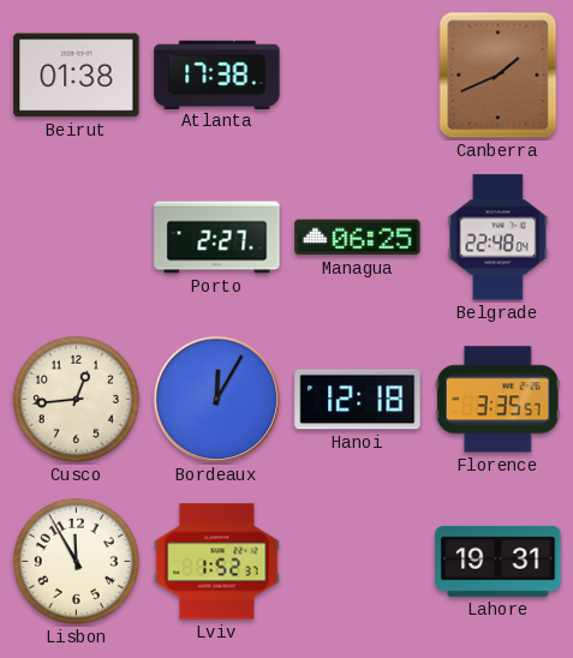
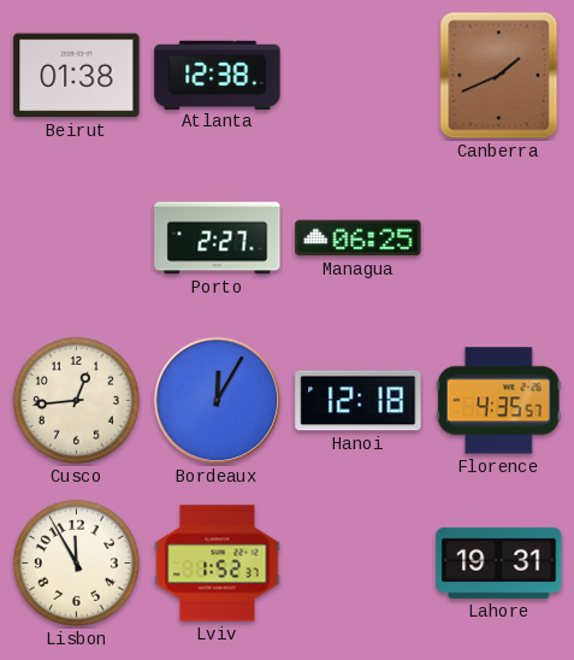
Atlanta: 17:38 -> 12:38 (218, 75)
Belgrade: 22:48 -> none (499, 238)
Florence: 3:35 -> 4:35 (498, 401)
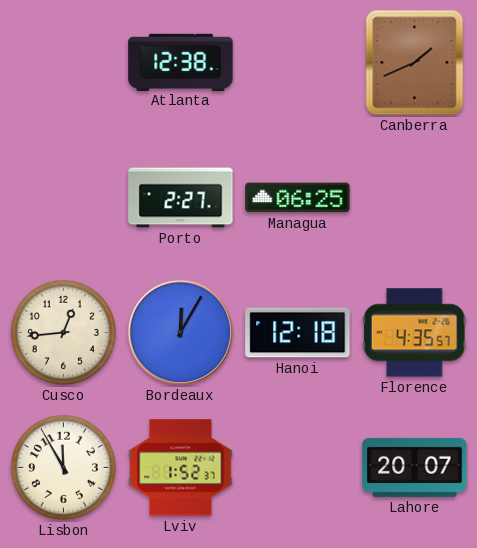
Beirut: 01:38 -> none (77, 76)
Lahore: 19:31 -> 20:07 (415, 467)
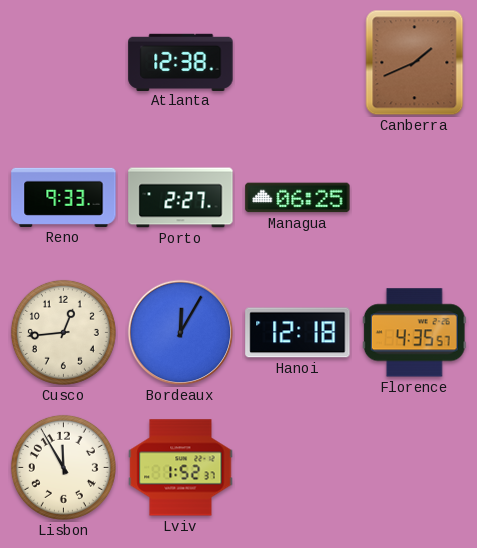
Reno: none -> 9:33 (64, 197)
Lahore: 20:07 -> none (415, 467)
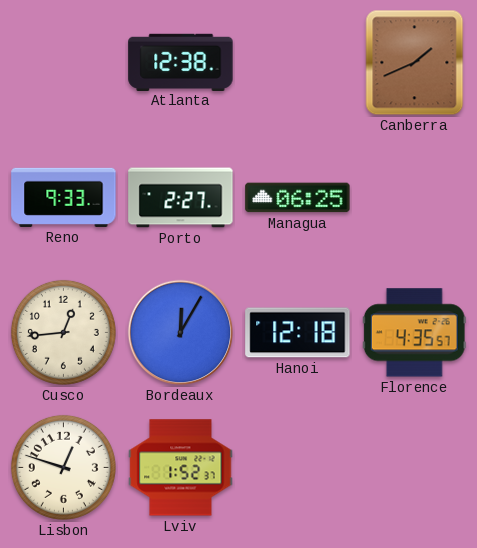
Lisbon: 11:55 -> 12:48 (63, 467)
